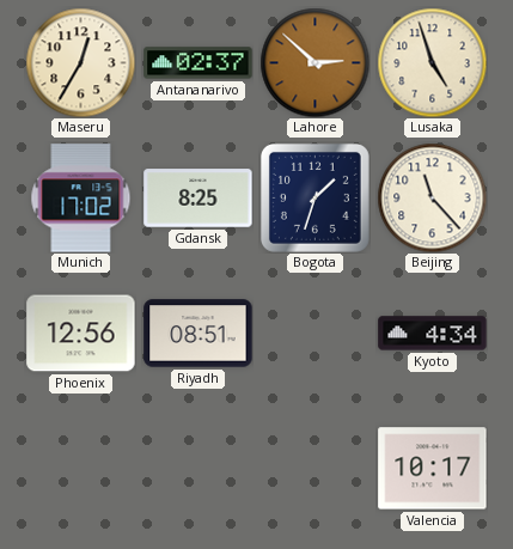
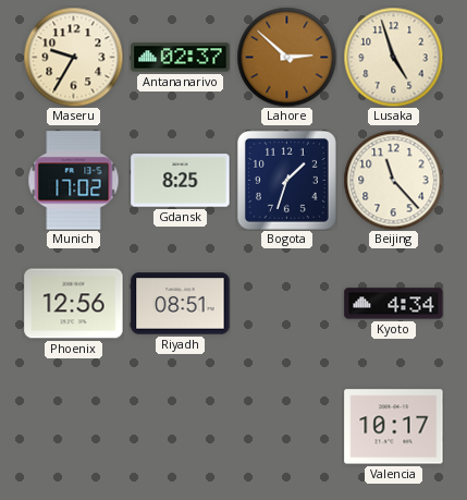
Maseru: 12:35 -> 9:35 (73, 57)
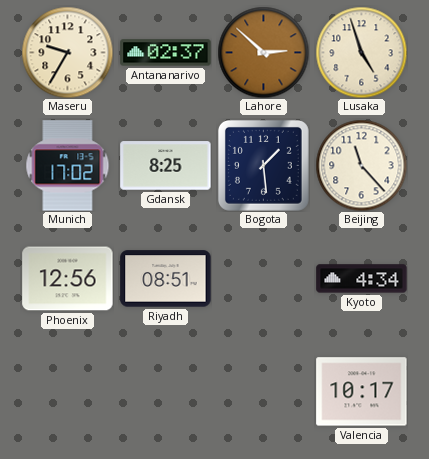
Bogota: 1:33 -> 1:29 (263, 165)
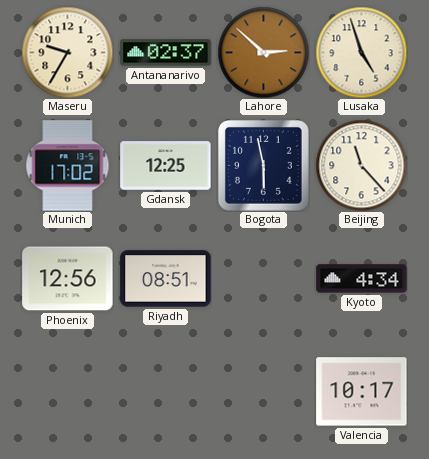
Gdansk: 8:25 -> 12:25 (166, 166)
Bogota: 1:29 -> 5:58 (263, 165)
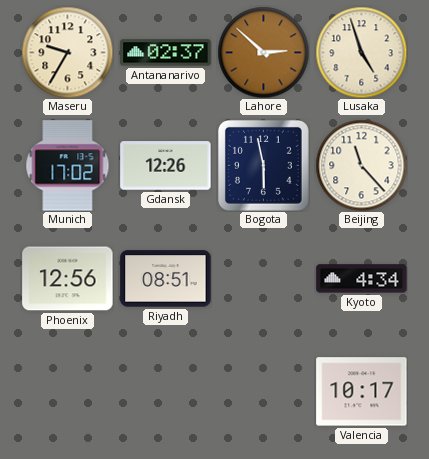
Gdansk: 12:25 -> 12:26 (166, 166)
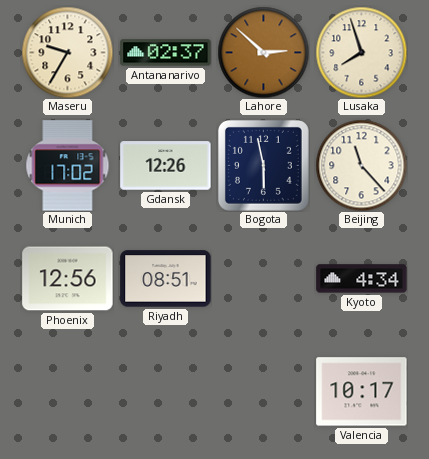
Lusaka: 4:57 -> 7:57 (361, 52)
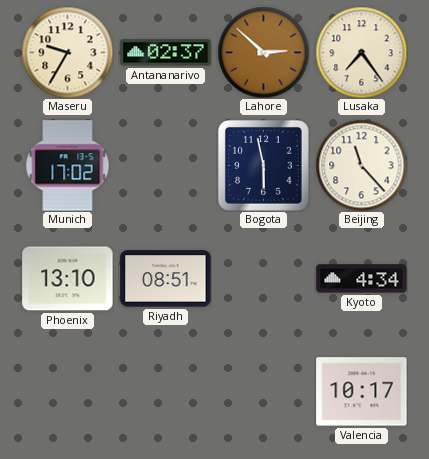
Lusaka: 7:57 -> 7:24 (361, 52)
Gdansk: 12:26 -> none (166, 166)
Phoenix: 12:56 -> 13:10 (68, 279)
